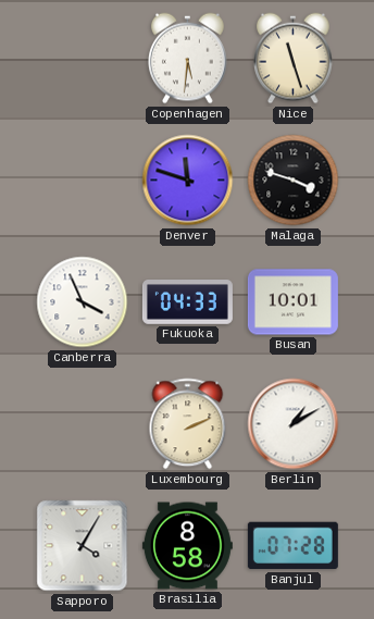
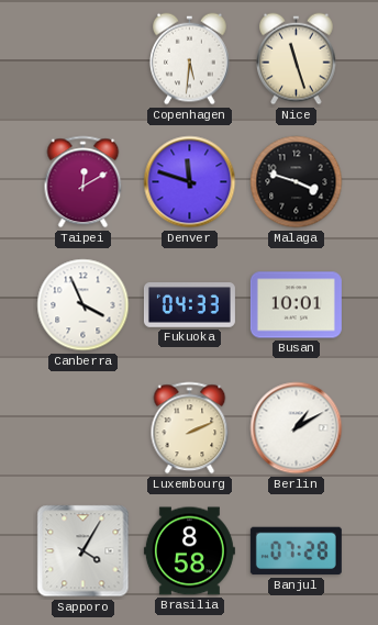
Taipei: none -> 12:10 (84, 182)
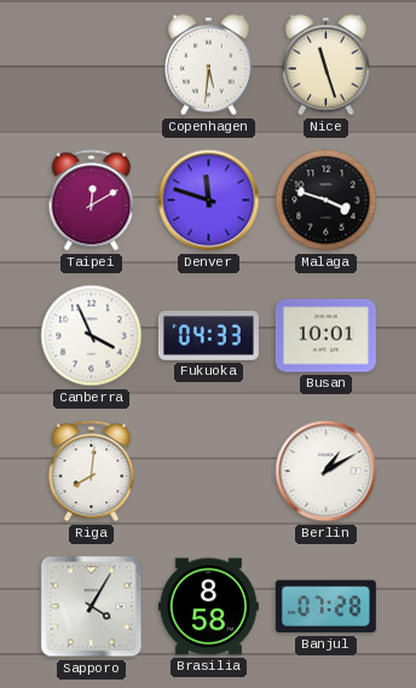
Riga: none -> 8:01 (92, 472)
Luxembourg: 2:11 -> none (190, 428)
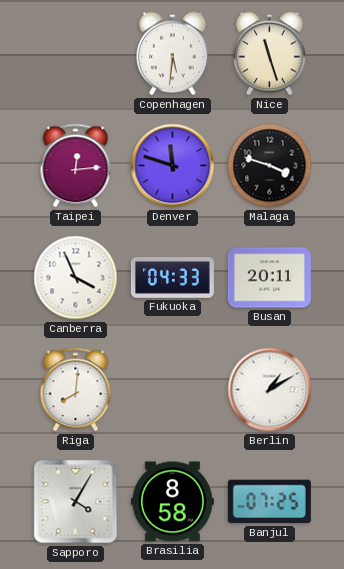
Taipei: 12:10 -> 12:14 (76, 166)
Busan: 10:01 -> 20:11 (269, 278)
Banjul: 07:28 -> 07:25 (269, 502)
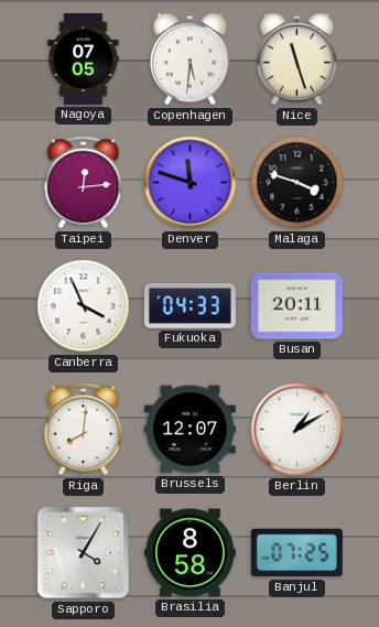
Nagoya: none -> 07:05 (84, 58)
Brussels: none -> 12:07 (189, 430)
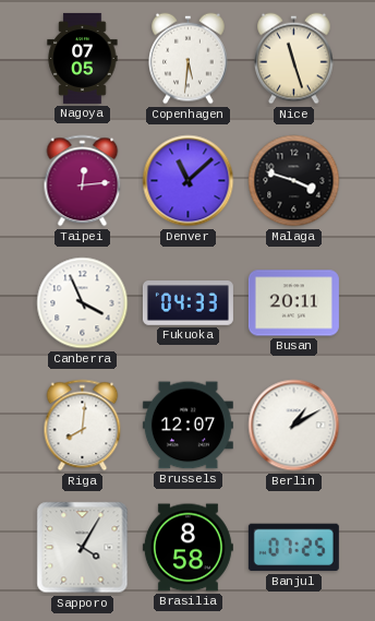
Denver: 11:48 -> 11:08 (189, 181)
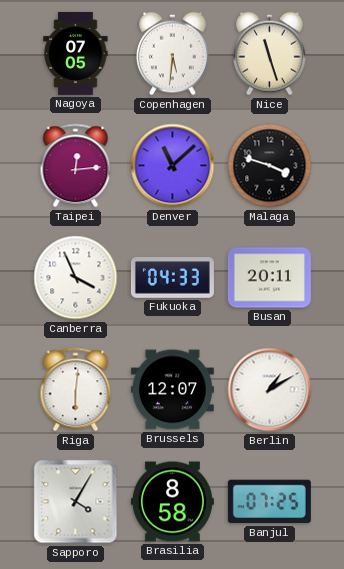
Riga: 8:01 -> 6:01 (76, 390)
